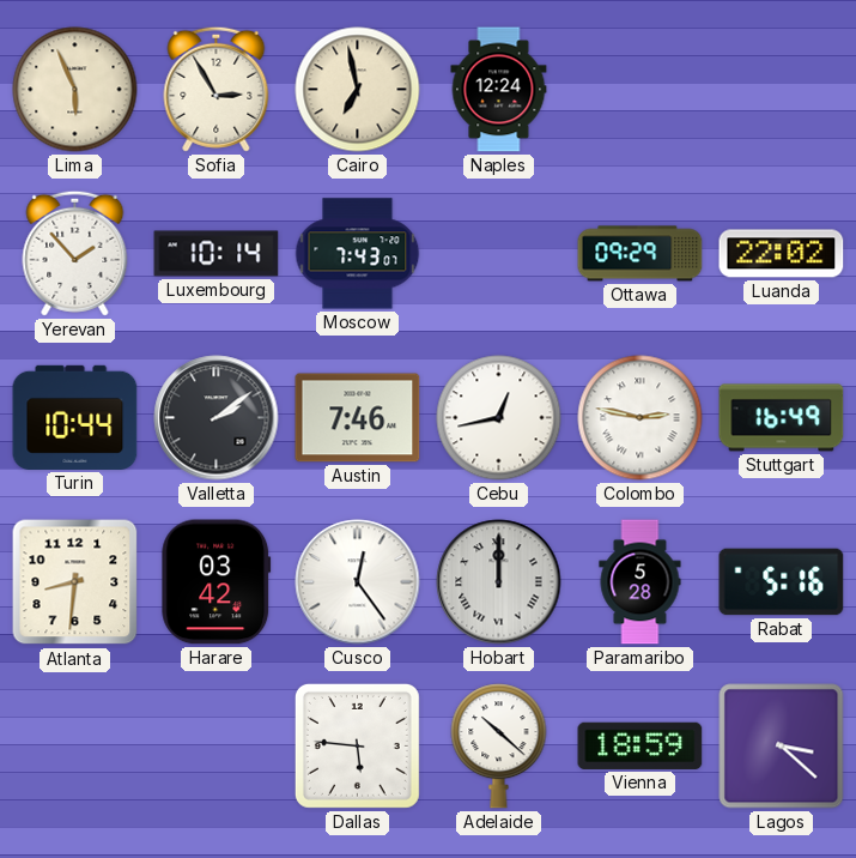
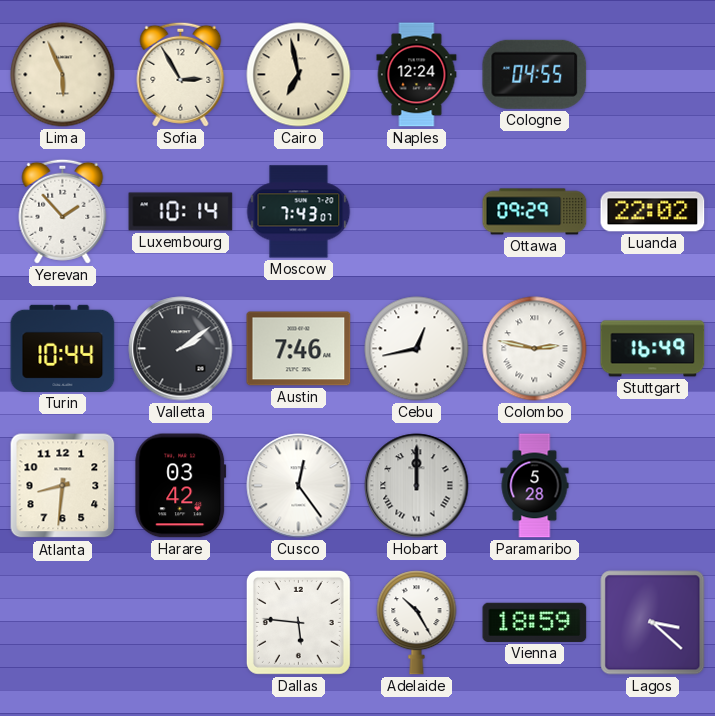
Cologne: none -> 04:55 (535, 74)
Rabat: 5:16 -> none (782, 582)
Adelaide: 10:22 -> 10:25 (417, 623)
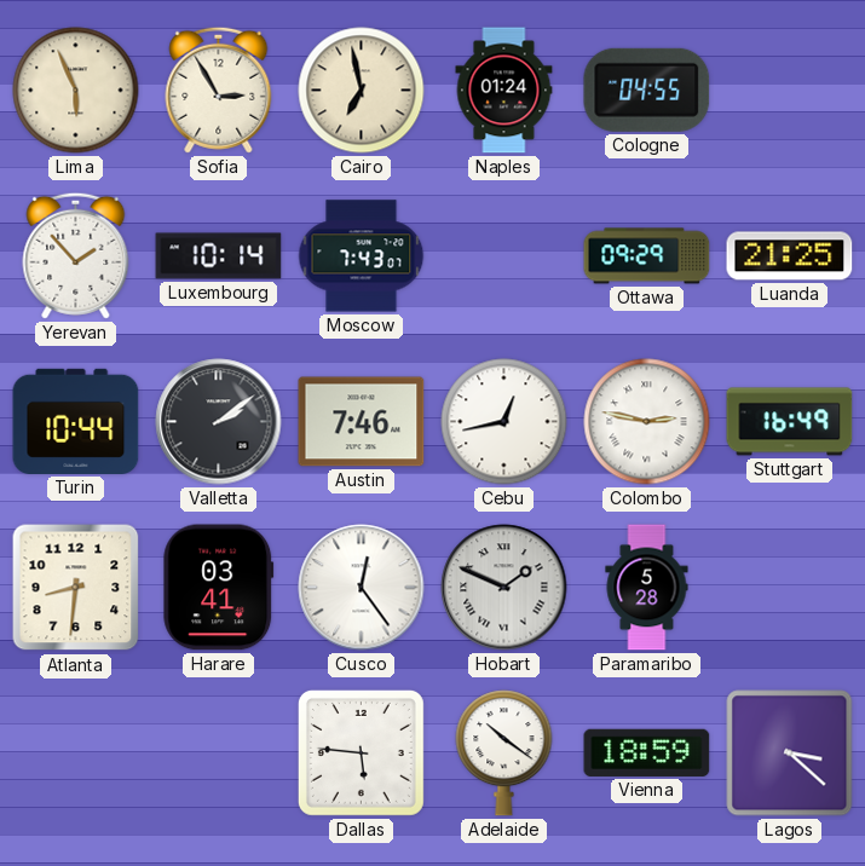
Naples: 12:24 -> 01:24 (504, 91)
Luanda: 22:02 -> 21:25 (790, 256)
Harare: 03:42 -> 03:41 (219, 588)
Hobart: 12:00 -> 1:49 (504, 588)
Adelaide: 10:25 -> 10:21 (504, 754)
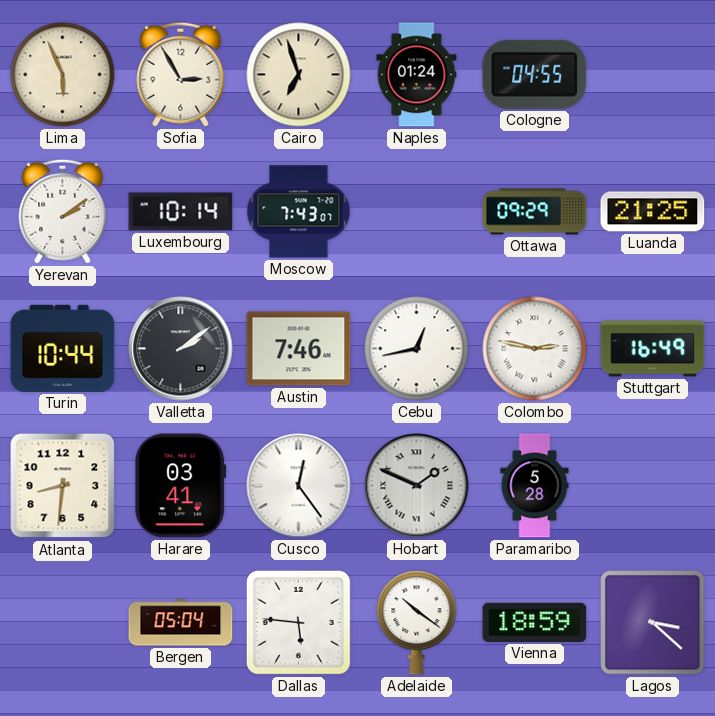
Cairo: 6:58 -> 6:57 (299, 75)
Yerevan: 1:53 -> 2:09 (63, 211)
Bergen: none -> 05:04 (181, 623)
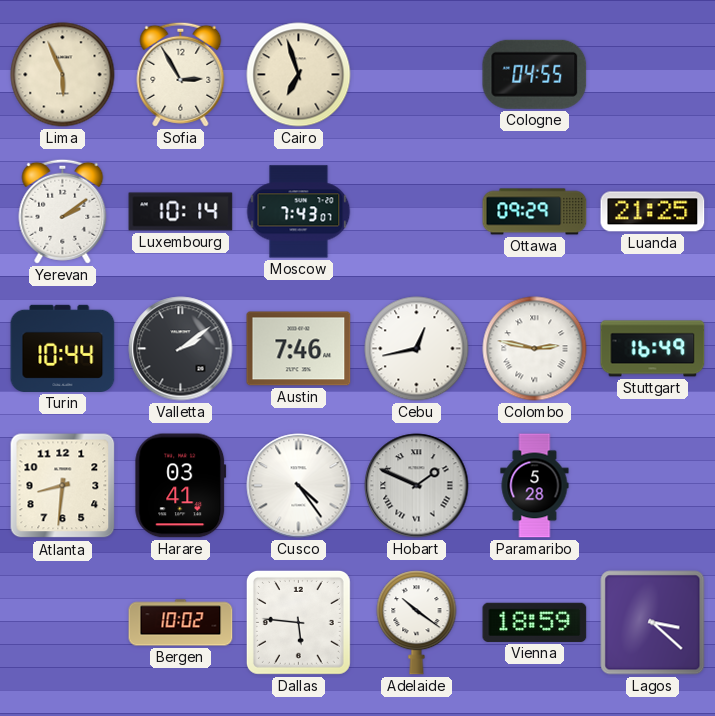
Naples: 01:24 -> none (417, 75)
Cusco: 12:24 -> 4:24 (299, 486)
Bergen: 05:04 -> 10:02 (181, 623)
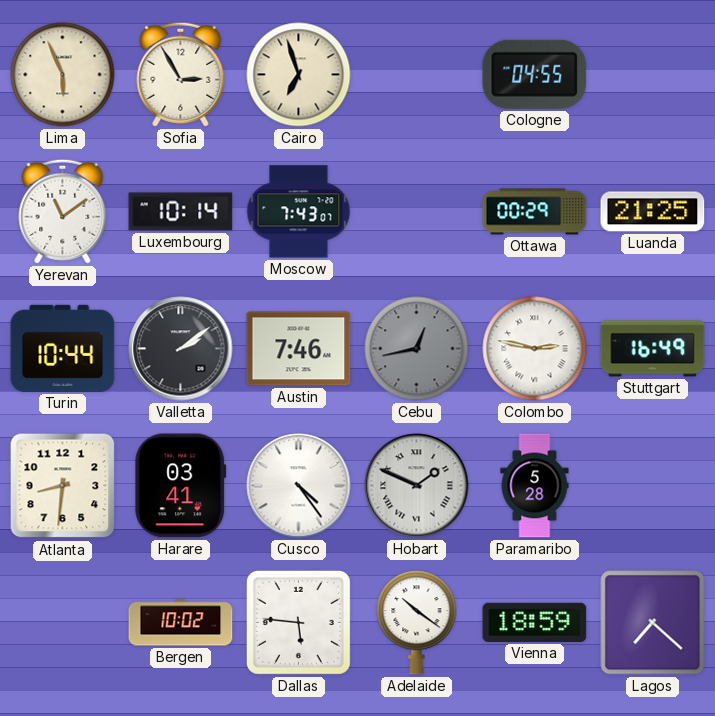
Yerevan: 2:09 -> 11:09 (63, 211)
Ottawa: 09:29 -> 00:29 (535, 212)
Cebu dial: white -> grey (417, 349)
Lagos: 3:22 -> 7:22 (653, 623)
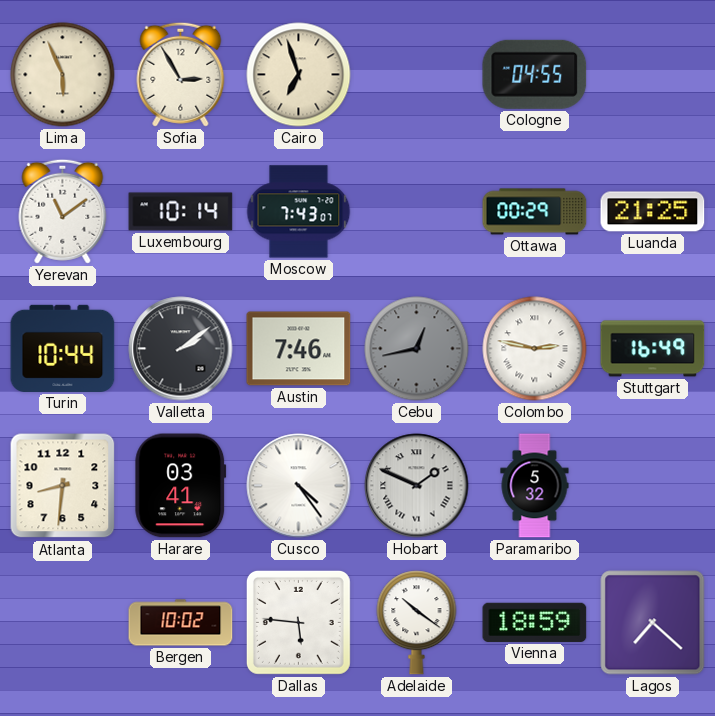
Paramaribo: 5:28 -> 5:32 (535, 486)
